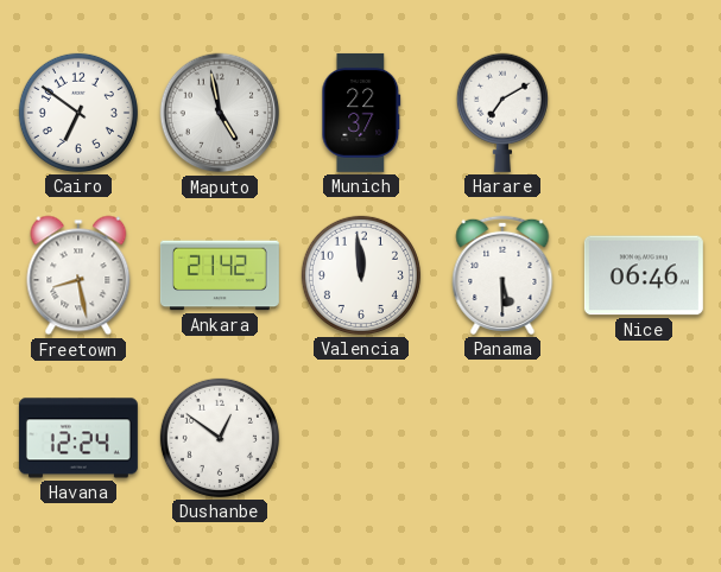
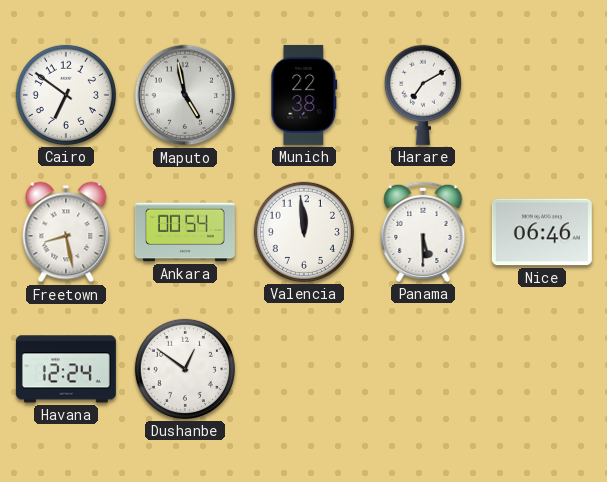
Munich: 22:37 -> 22:38 (304, 95)
Ankara: 21:42 -> 00:54 (185, 232)
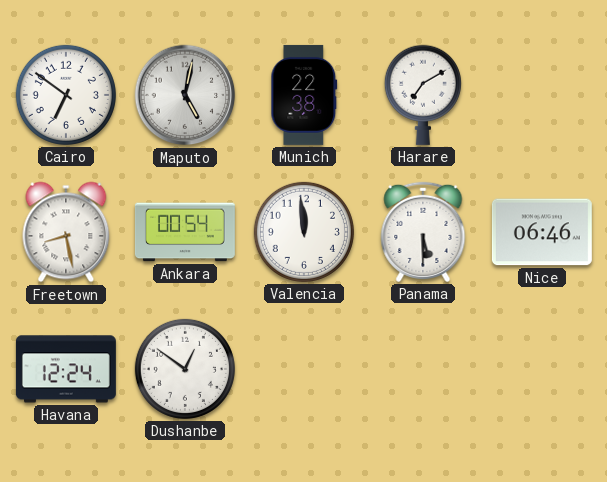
Maputo: 4:58 -> 5:02 (185, 95)
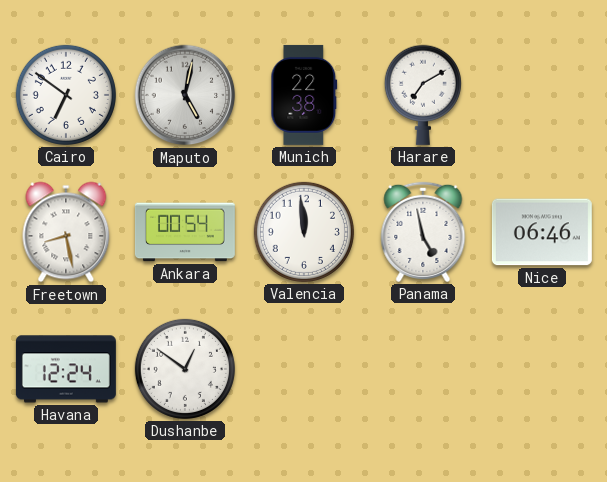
Panama: 5:30 -> 4:58 (423, 232)
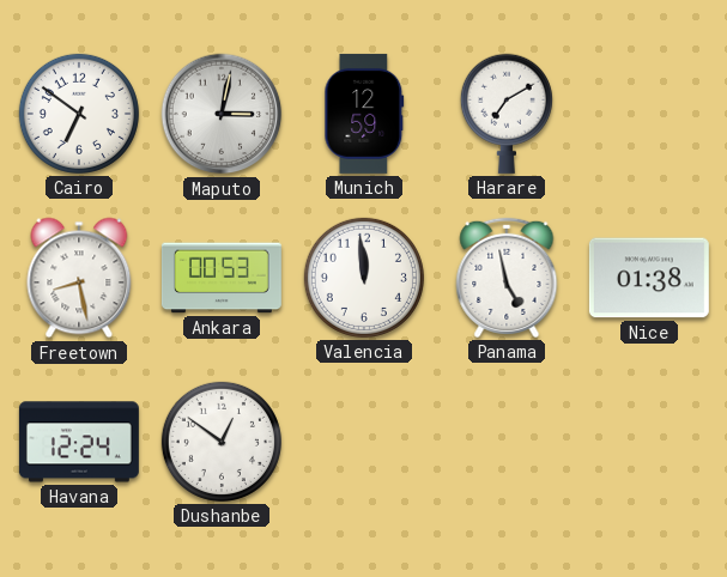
Maputo: 5:02 -> 3:02 (222, 114)
Munich: 22:38 -> 12:59 (364, 114)
Ankara: 00:54 -> 00:53 (222, 278)
Nice: 06:46 -> 01:38 (649, 278)
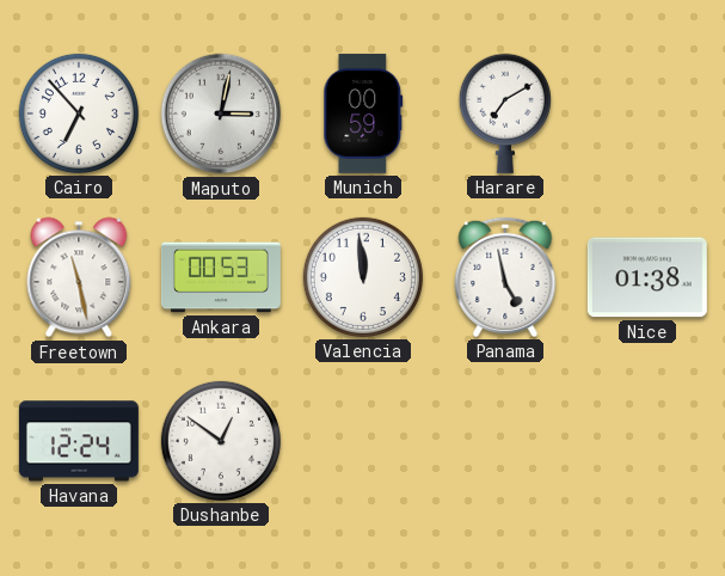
Cairo: 6:51 -> 6:53 (79, 114)
Munich: 12:59 -> 00:59 (363, 114)
Freetown: 8:28 -> 11:28 (79, 277)
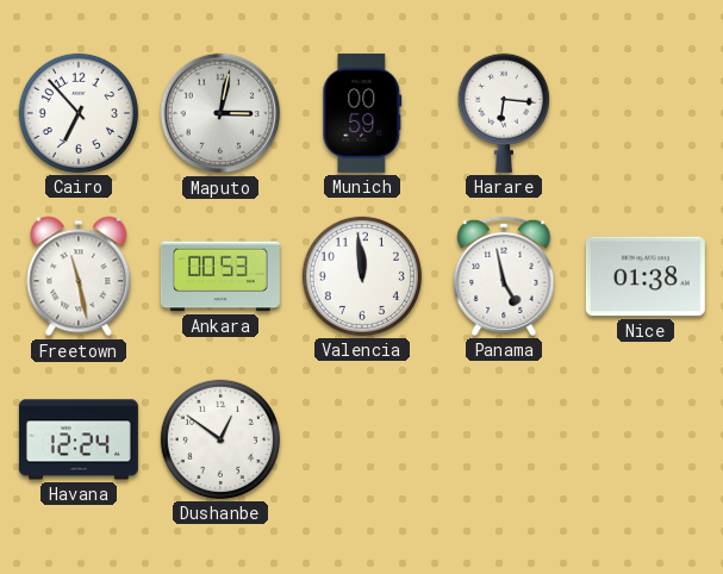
Harare: 7:10 -> 6:16 (504, 113)
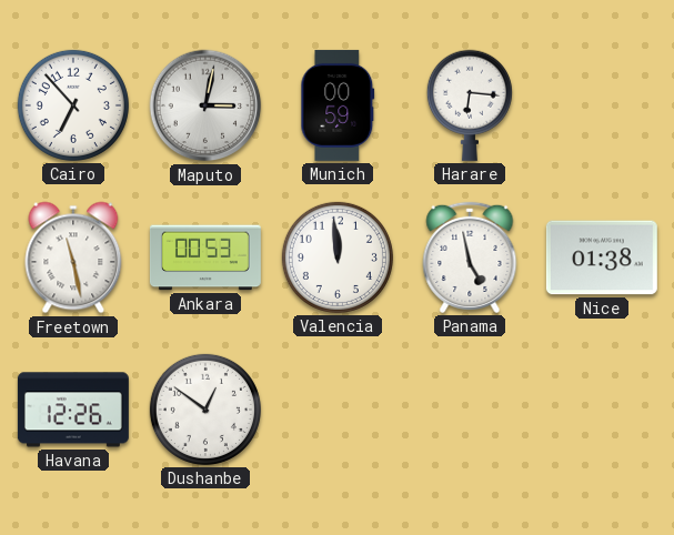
Havana: 12:24 -> 12:26 (73, 410)
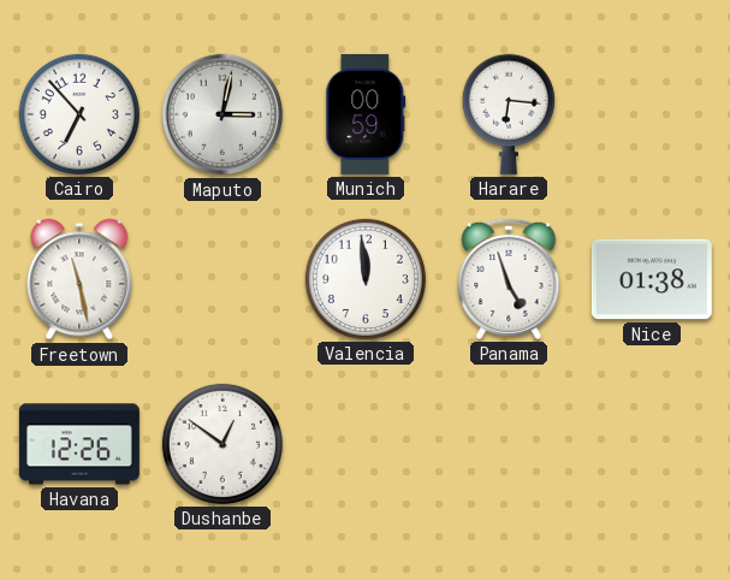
Ankara: 00:53 -> none (205, 258)
Panama: 4:58 -> 4:57 (509, 279)
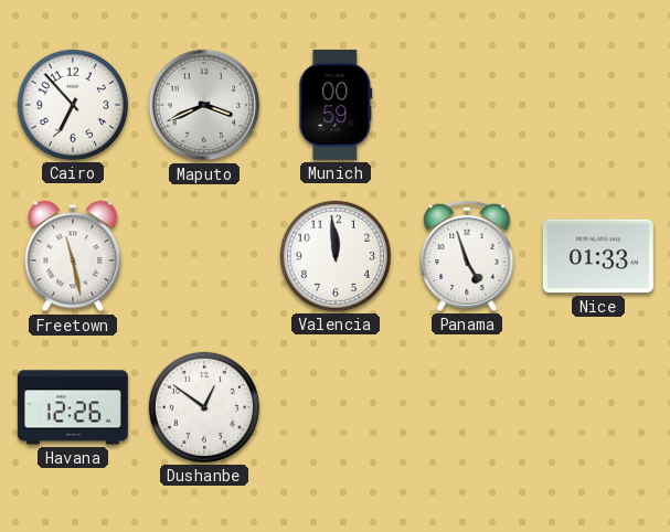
Maputo: 3:02 -> 3:41 (204, 105)
Harare: 6:16 -> none (509, 114)
Nice: 01:38 -> 01:33 (598, 256)
